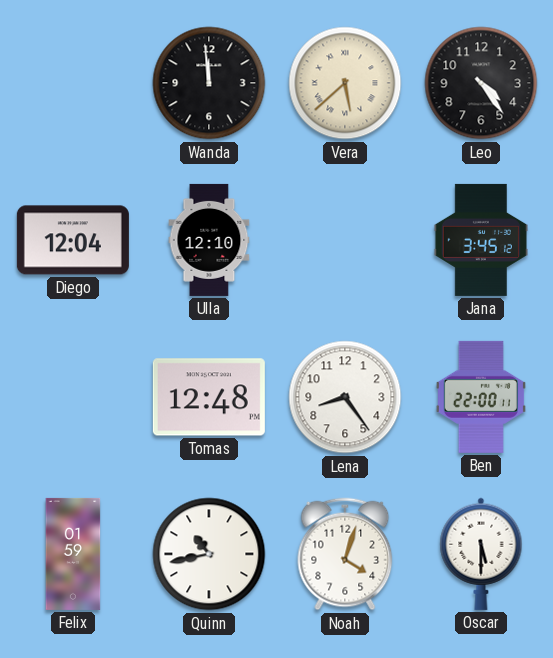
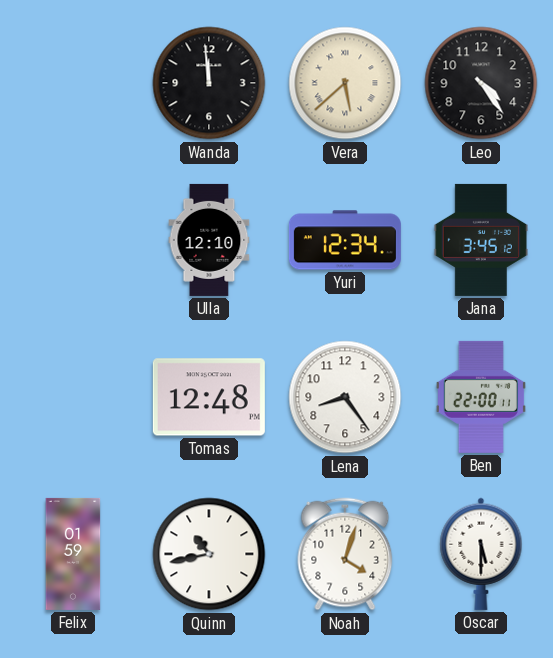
Diego: 12:04 -> none (73, 240)
Yuri: none -> 12:34 (345, 240)
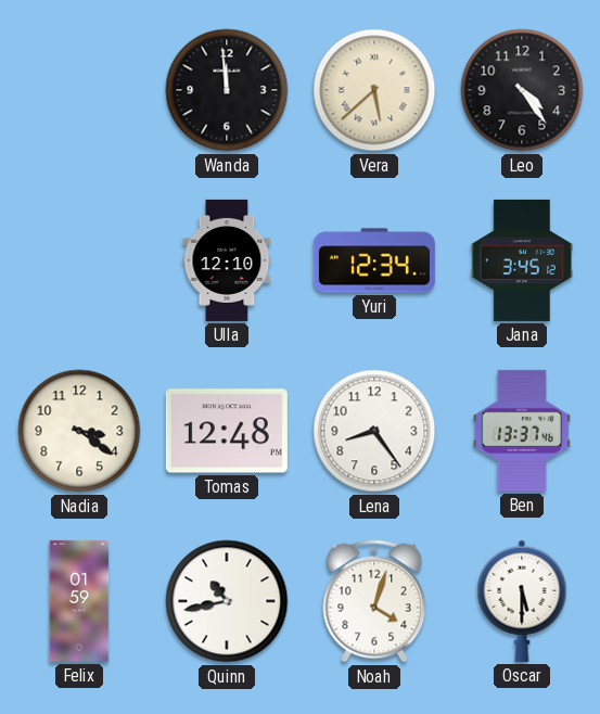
Nadia: none -> 3:21 (79, 431)
Ben: 22:00 -> 13:37 (522, 431)
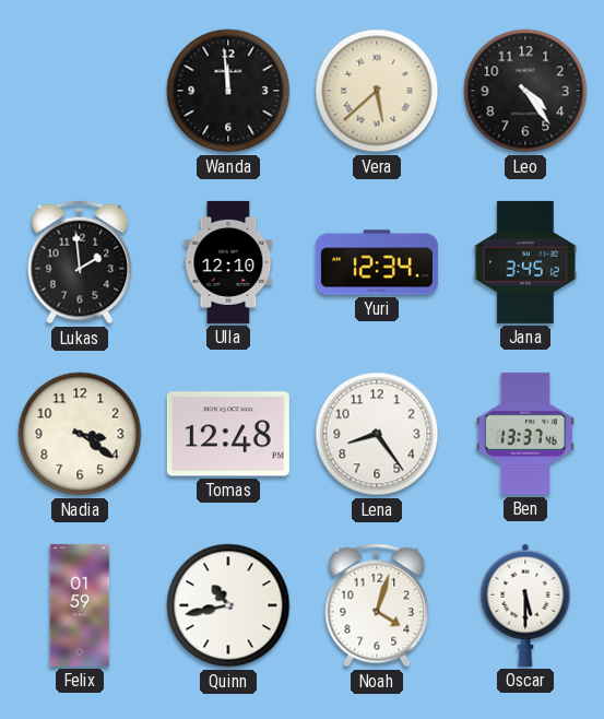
Lukas: none -> 1:59 (80, 262)
